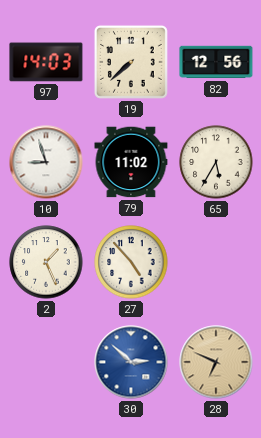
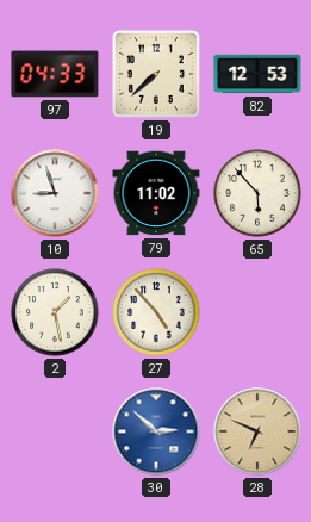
97: 14:03 -> 04:33 (55, 74)
82: 12:56 -> 12:53 (257, 74)
65: 5:35 -> 5:53 (257, 193)
2: 1:26 -> 1:28 (55, 312)
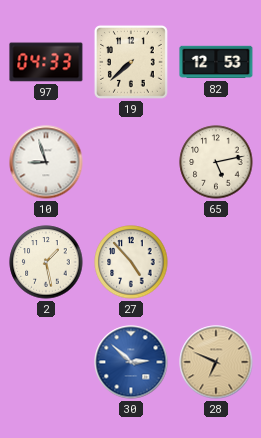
79: 11:02 -> none (156, 193)
65: 5:53 -> 5:13 (216, 162)
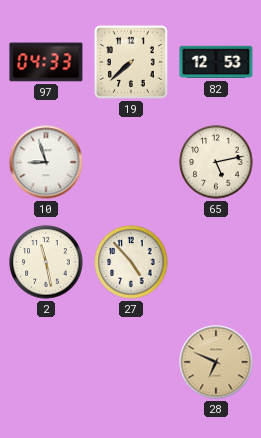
2: 1:28 -> 11:28 (46, 262)
30: 2:52 -> none (131, 362)
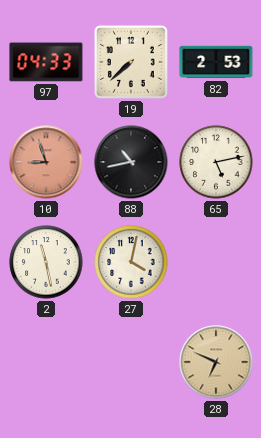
82: 12:53 -> 2:53 (216, 62)
10 dial: white -> salmon (46, 162)
88: none -> 10:43 (131, 162)
27: 4:53 -> 4:02 (131, 262)
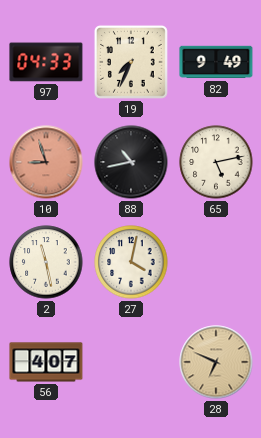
19: 7:38 -> 7:34 (131, 62)
82: 2:53 -> 9:49 (216, 62)
56: none -> 4:07 (46, 362)
